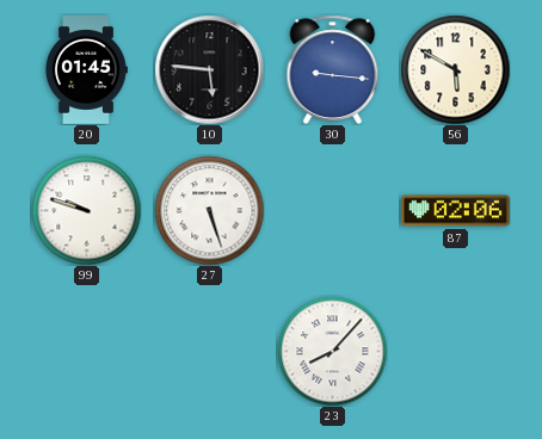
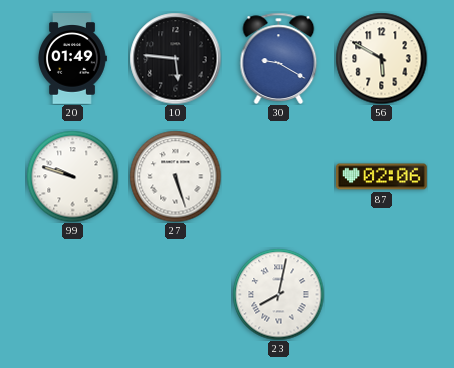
20: 01:45 -> 01:49 (73, 59)
30: 9:16 -> 9:20 (279, 58)
23: 8:07 -> 8:02 (278, 294)
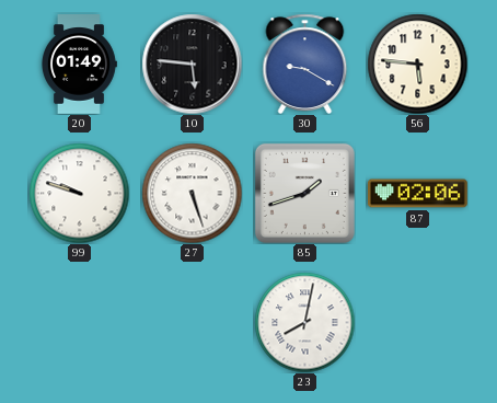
56: 5:50 -> 5:46 (417, 64)
85: none -> 1:42 (304, 193)
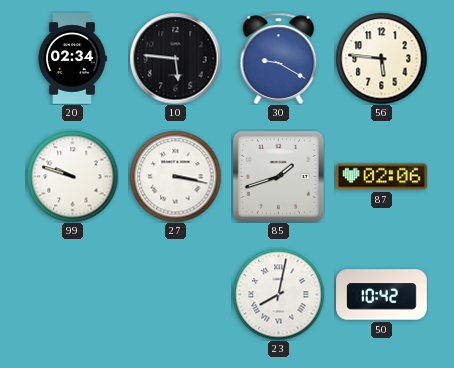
20: 01:49 -> 02:34 (73, 59)
27: 5:27 -> 3:17 (175, 176)
50: none -> 10:42 (382, 295)
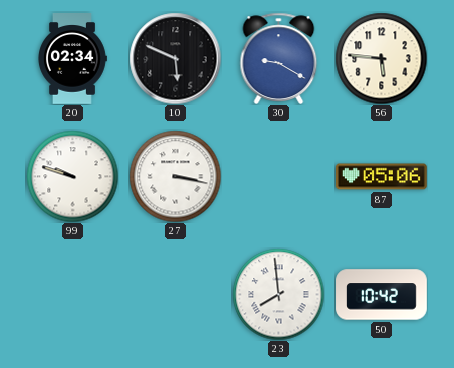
10: 5:46 -> 5:49 (175, 58)
85: 1:42 -> none (278, 176)
87: 02:06 -> 05:06 (382, 177)
23: 8:02 -> 7:59 (278, 294)
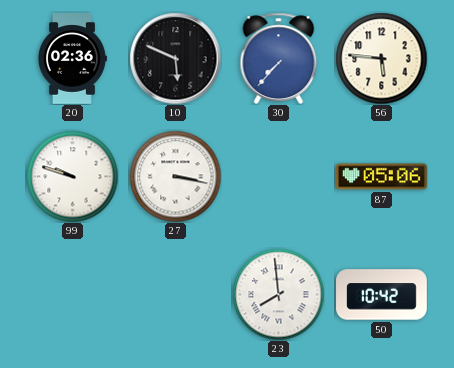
20: 02:34 -> 02:36 (73, 59)
30: 9:20 -> 7:37 (279, 58)
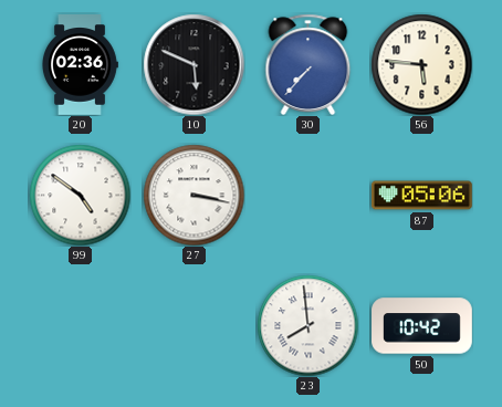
99: 9:48 -> 4:51 (80, 195)
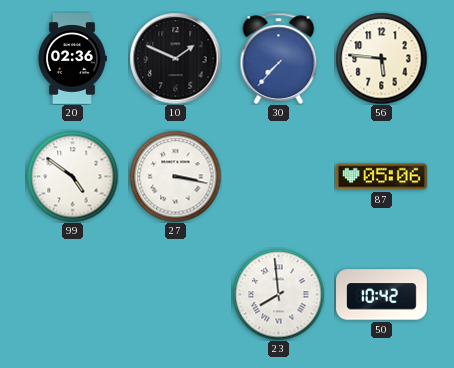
10: 5:49 -> 1:49 (175, 58)
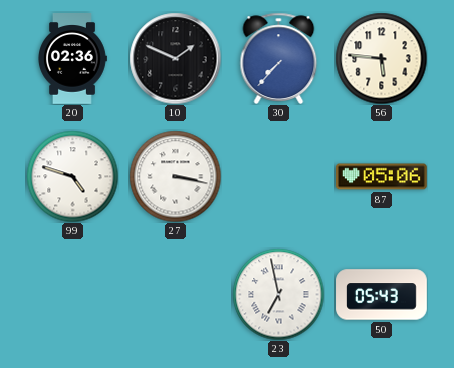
99: 4:51 -> 4:48 (72, 176)
23: 7:59 -> 6:58 (278, 294)
50: 10:42 -> 05:43 (382, 295)
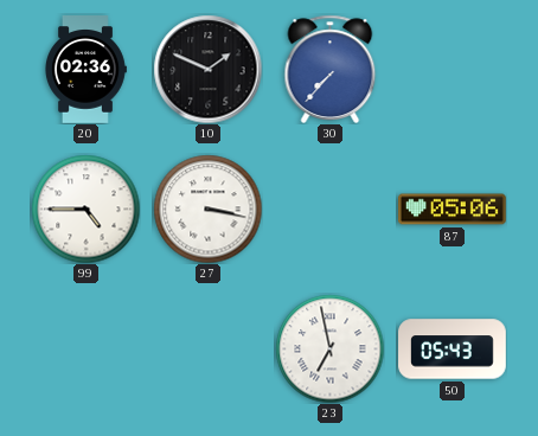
56: 5:46 -> none (381, 58)
99: 4:48 -> 4:45 (85, 209)
